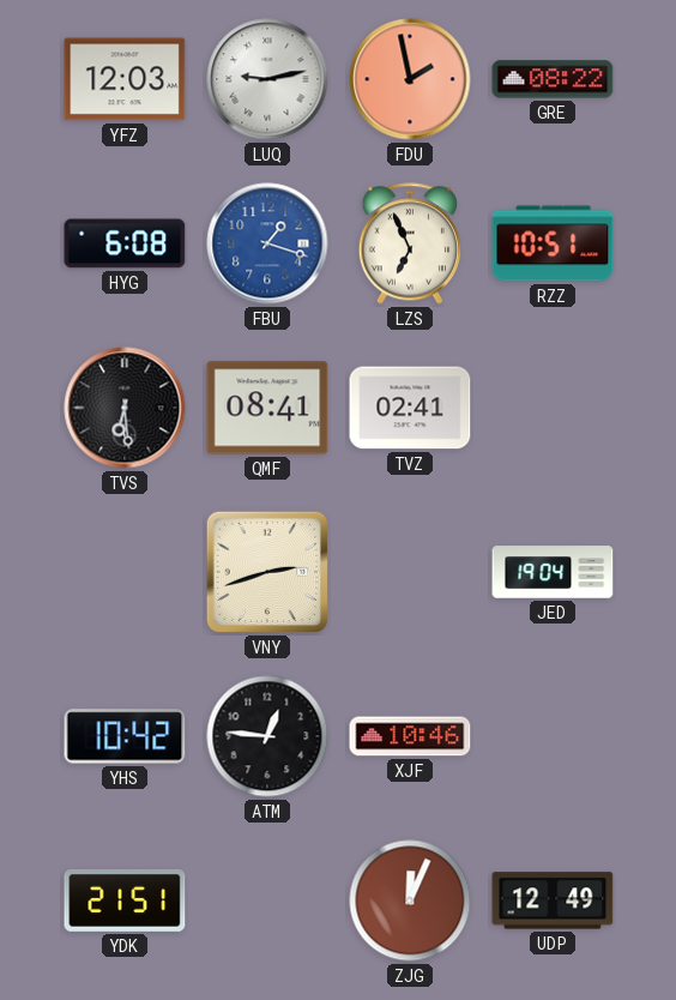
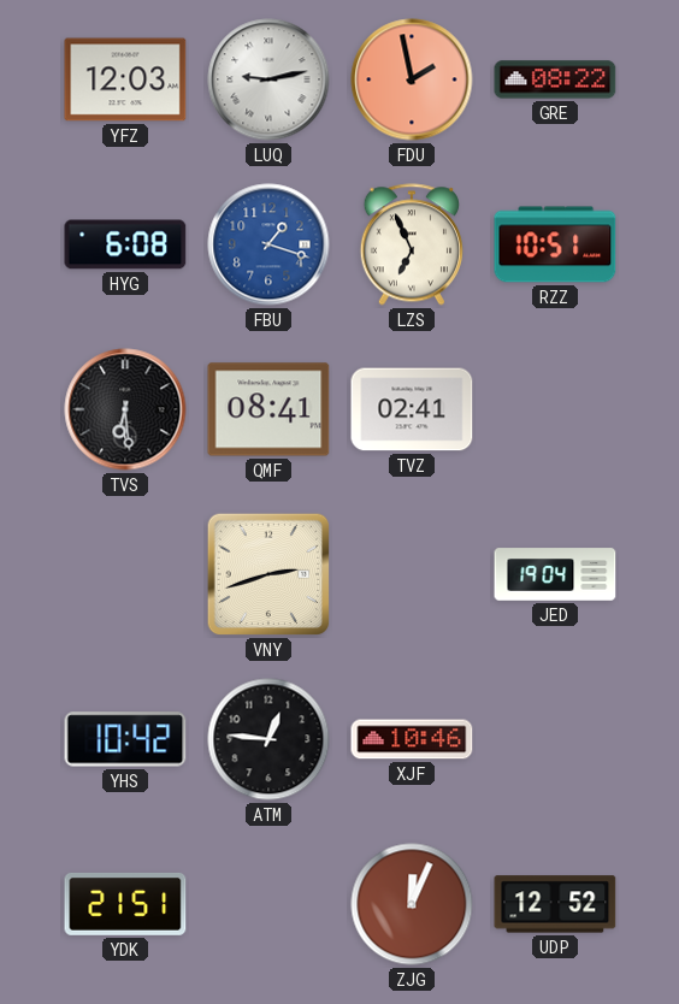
UDP: 12:49 -> 12:52 (555, 904)
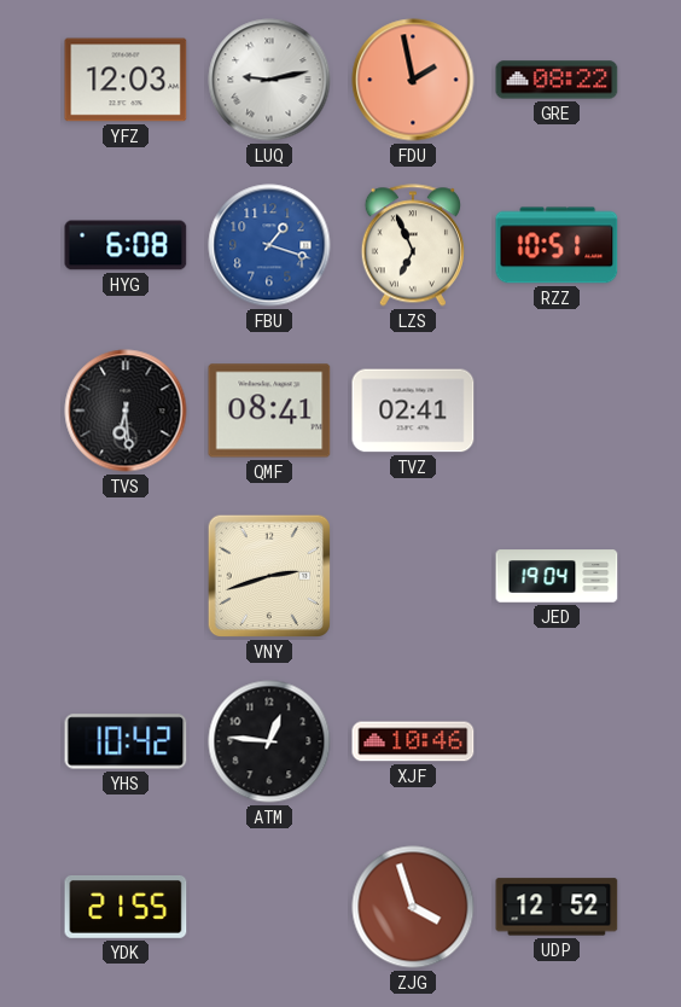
YDK: 21:51 -> 21:55 (126, 907)
ZJG: 12:04 -> 3:57 (413, 907)
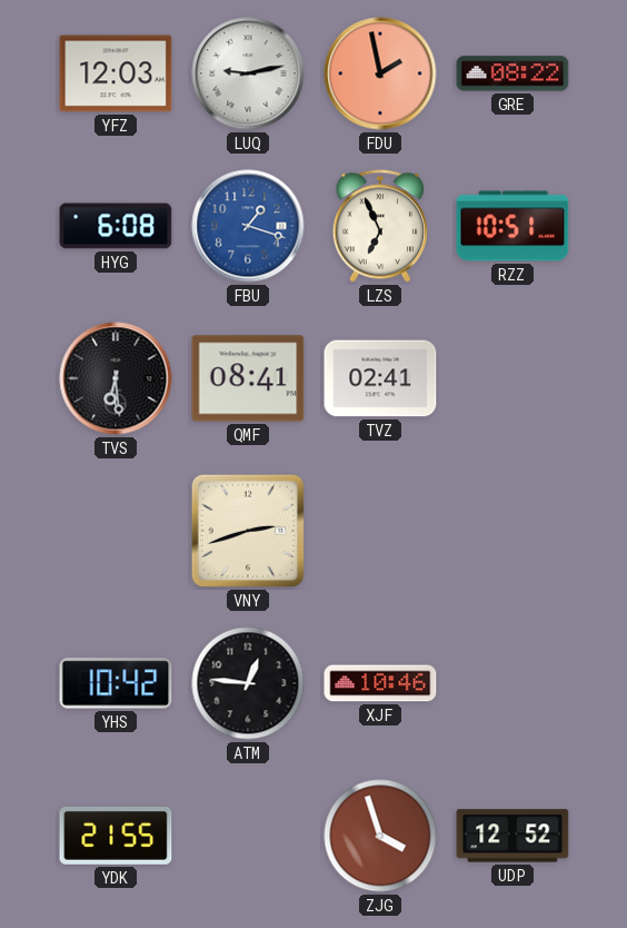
JED: 19:04 -> none (557, 576)
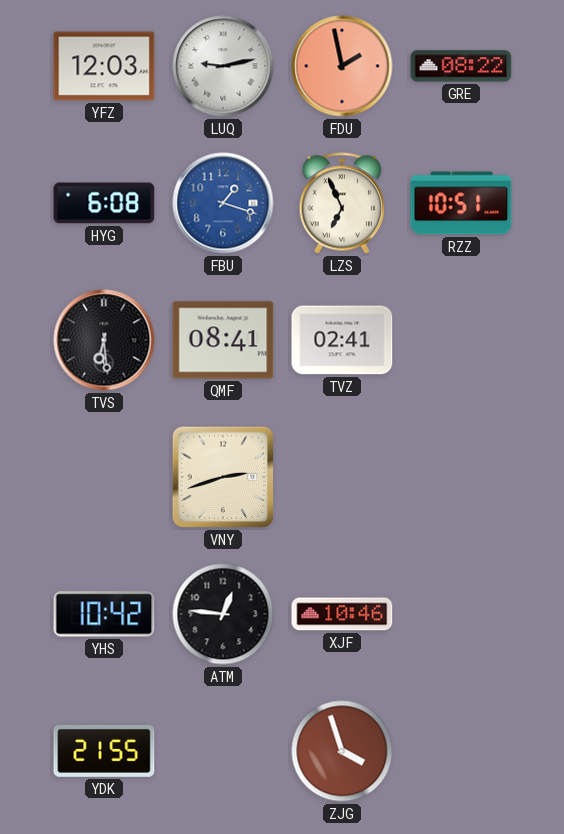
UDP: 12:52 -> none (512, 836)
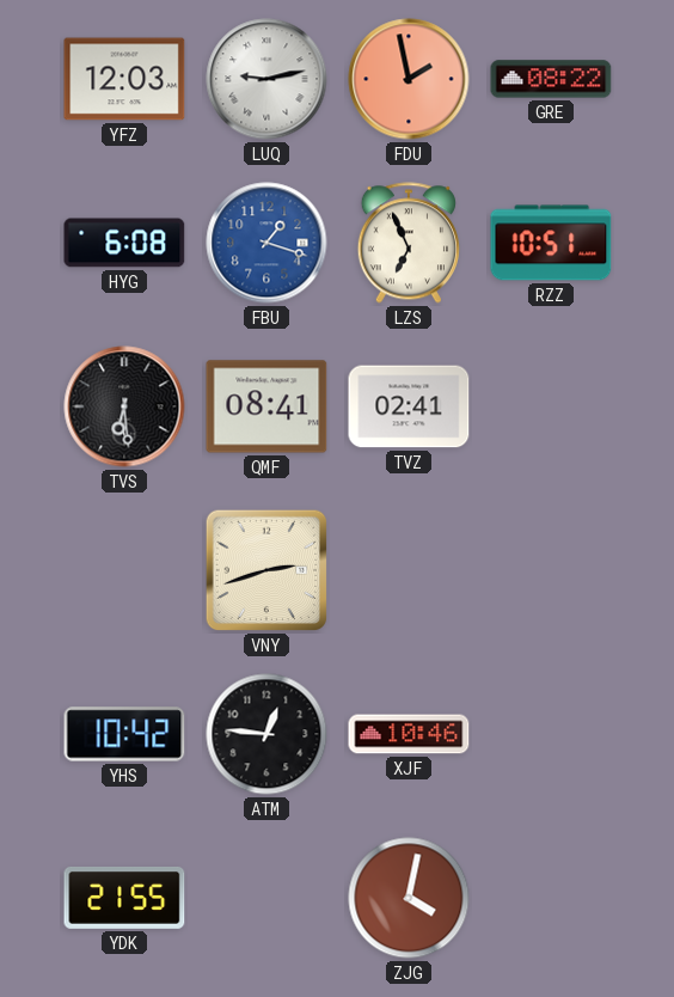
ZJG: 3:57 -> 4:02 (409, 898)
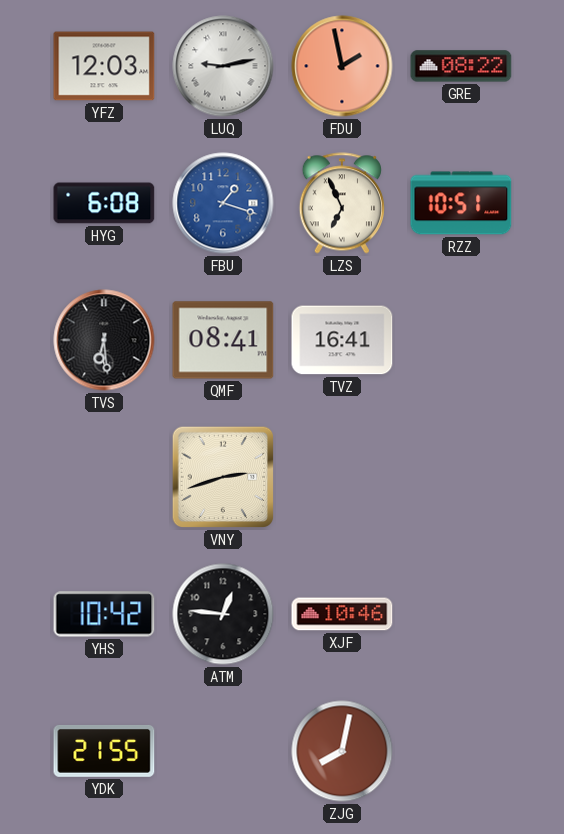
TVZ: 02:41 -> 16:41 (342, 340)
ZJG: 4:02 -> 8:02 (342, 751)
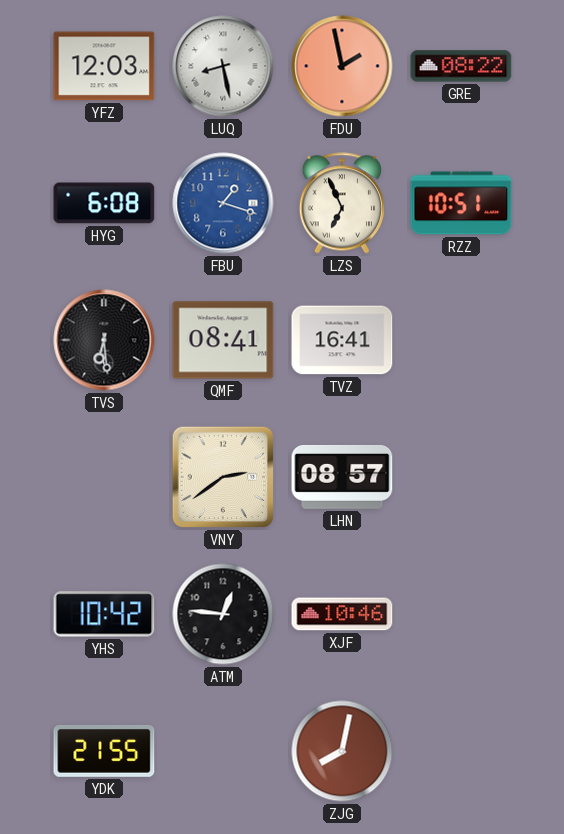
LUQ: 9:13 -> 8:28 (223, 66)
VNY: 2:42 -> 2:39 (223, 477)
LHN: none -> 08:57 (342, 477)
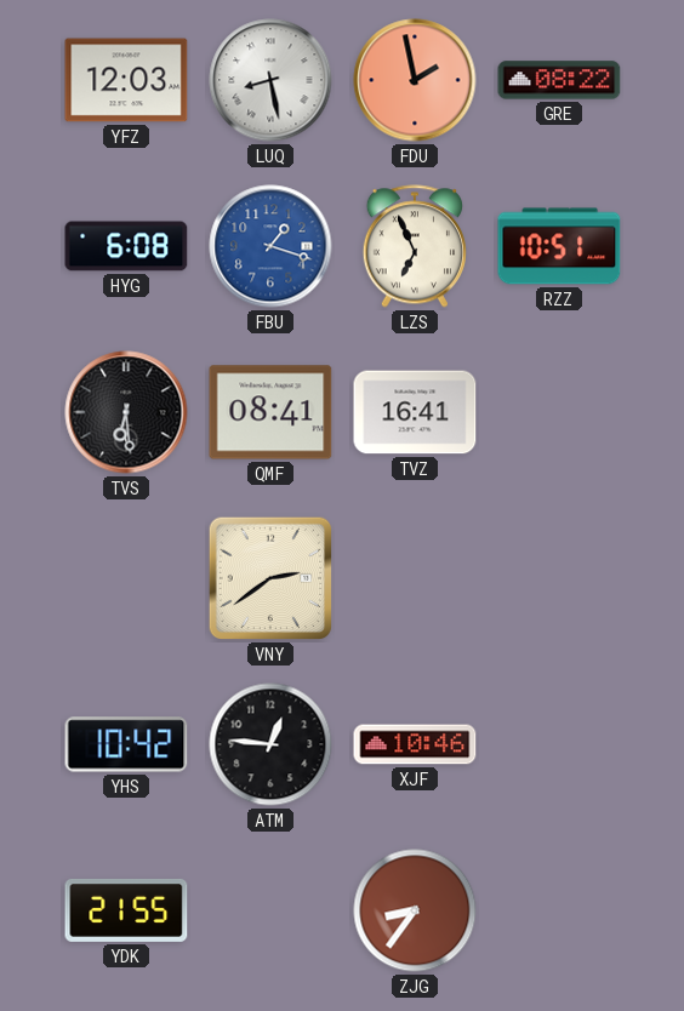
LHN: 08:57 -> none (342, 477)
ZJG: 8:02 -> 8:36 (415, 910)
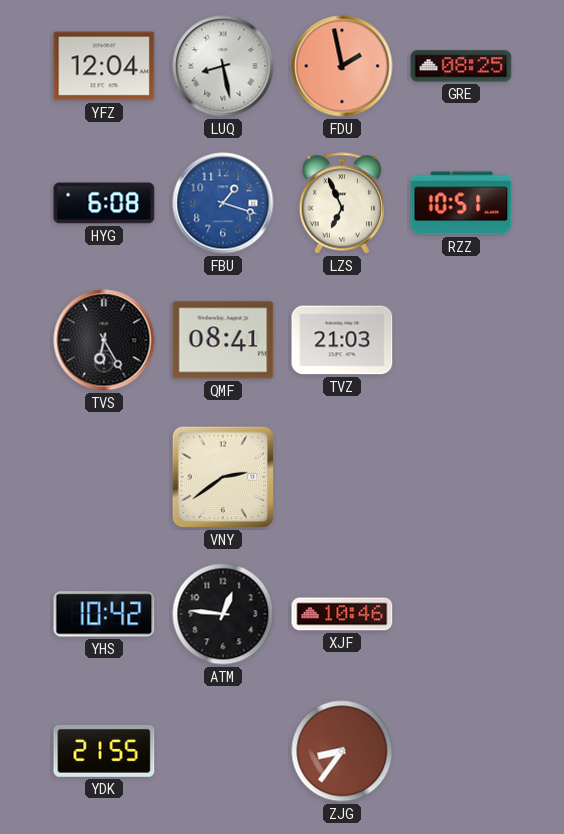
YFZ: 12:03 -> 12:04 (104, 66)
GRE: 08:22 -> 08:25 (461, 66)
TVS: 6:29 -> 6:25 (104, 340)
TVZ: 16:41 -> 21:03 (342, 340)
